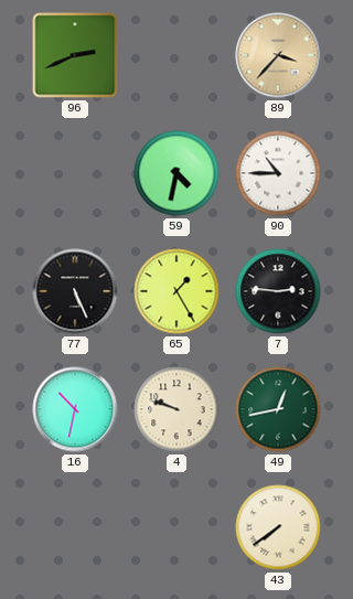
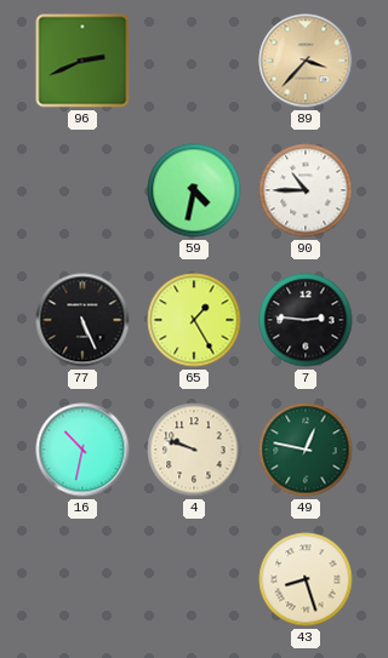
49: 12:43 -> 12:47 (306, 450)
43: 7:39 -> 8:27 (306, 579)
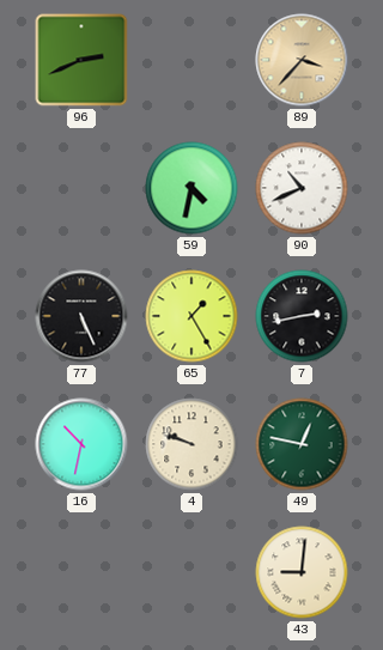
90: 10:45 -> 10:41 (302, 188)
7: 2:46 -> 2:43 (302, 316)
43: 8:27 -> 9:01 (302, 572)
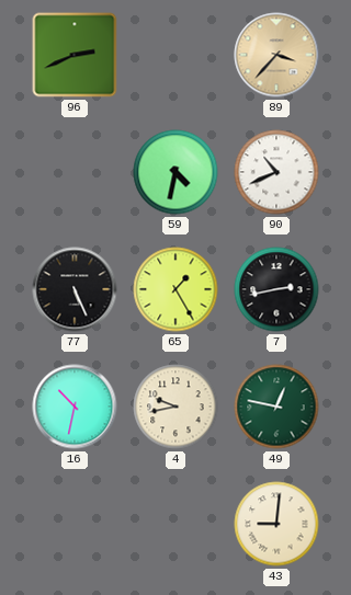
4: 9:48 -> 9:43 (175, 407)
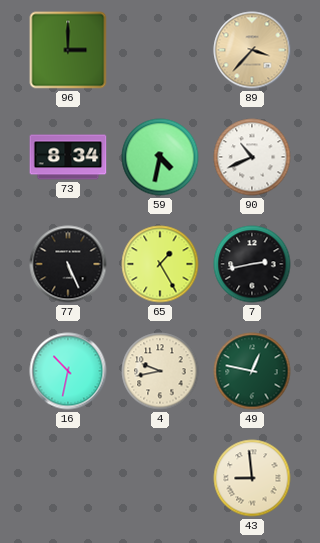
96: 2:41 -> 3:00 (68, 50)
73: none -> 8:34 (68, 157)
43: 9:01 -> 8:59 (252, 478)
